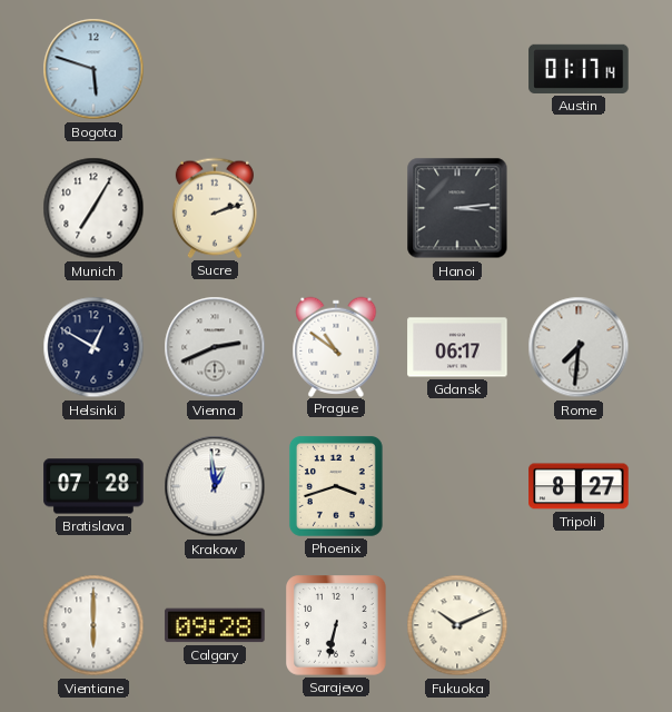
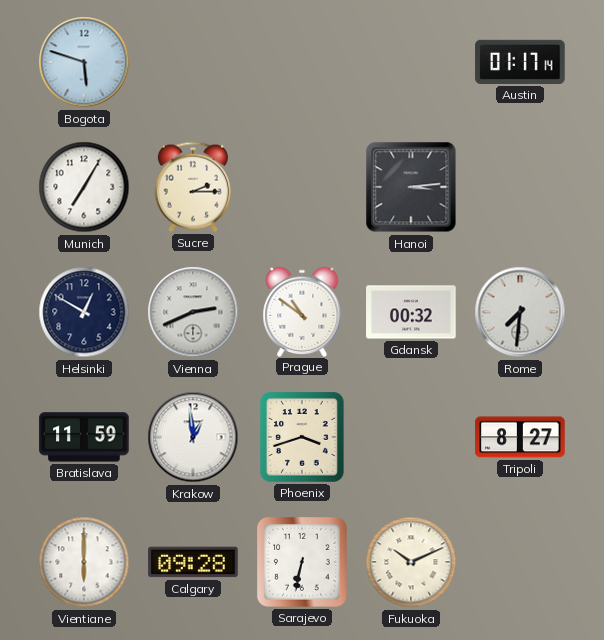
Sucre: 2:12 -> 2:15 (193, 187)
Gdansk: 06:17 -> 00:32 (411, 312)
Bratislava: 07:28 -> 11:59 (84, 437)
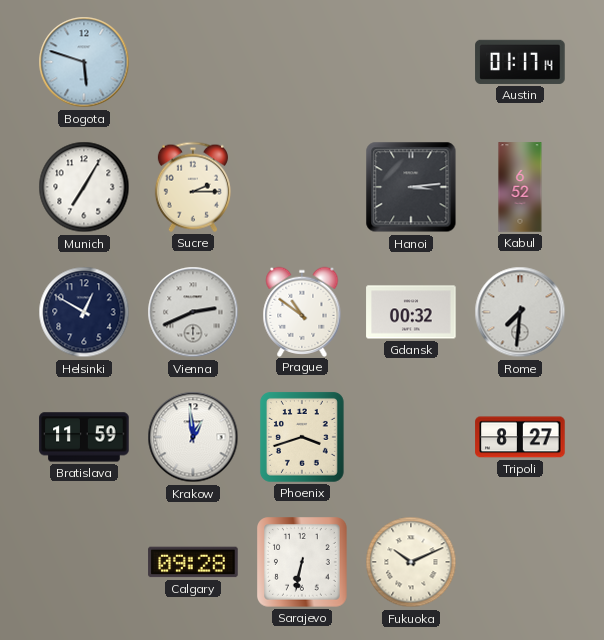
Kabul: none -> 6:52 (520, 187)
Vientiane: 6:00 -> none (84, 562)
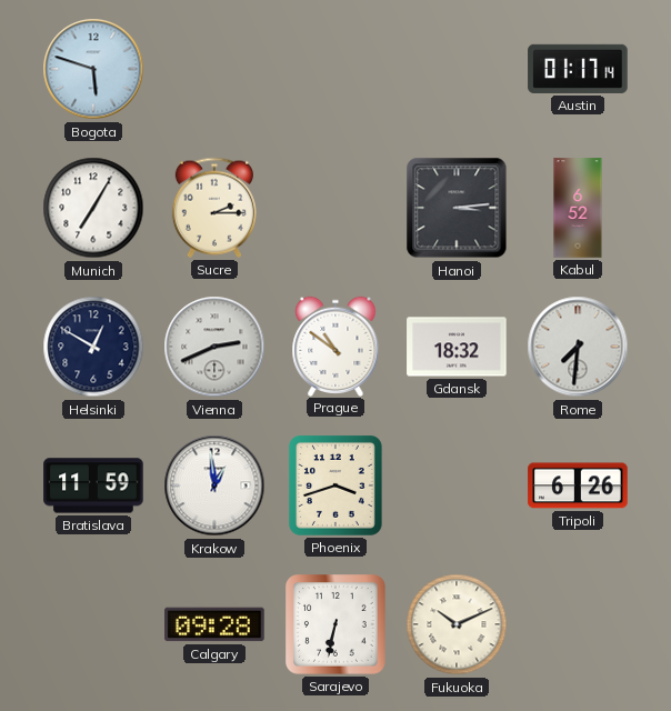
Gdansk: 00:32 -> 18:32 (457, 347)
Tripoli: 8:27 -> 6:26 (578, 485)
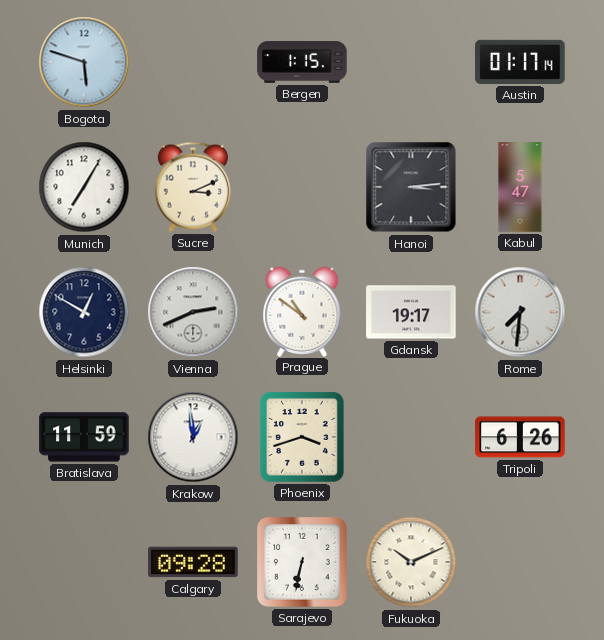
Bergen: none -> 1:15 (302, 62)
Sucre: 2:15 -> 3:11 (193, 187)
Kabul: 6:52 -> 5:47 (520, 187)
Gdansk: 18:32 -> 19:17 (411, 312)
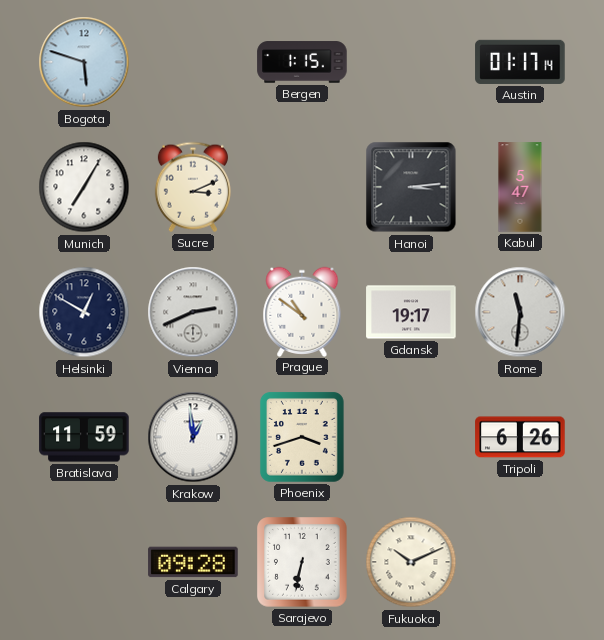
Rome: 7:31 -> 11:31 (520, 312)
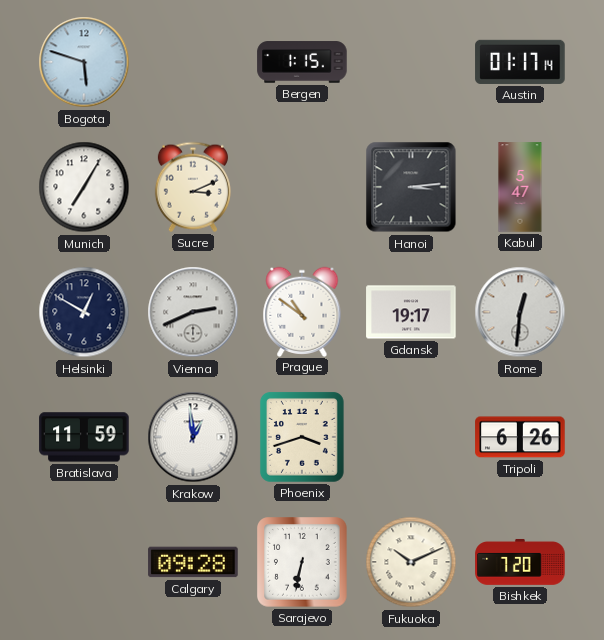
Rome: 11:31 -> 12:31 (520, 312)
Bishkek: none -> 7:20 (520, 562)
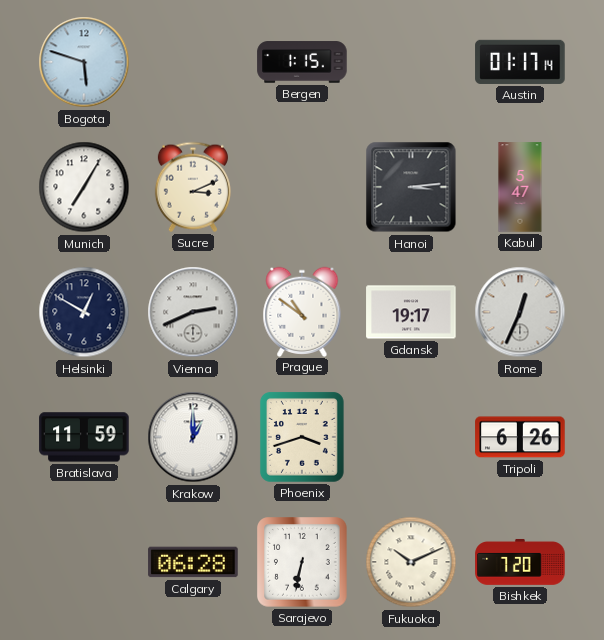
Rome: 12:31 -> 12:34 (520, 312)
Krakow: 12:59 -> 1:00 (193, 437)
Calgary: 09:28 -> 06:28 (193, 562)
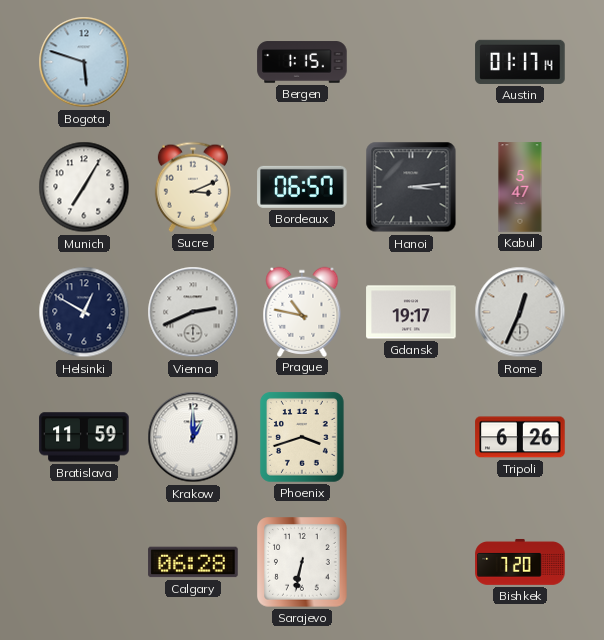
Bordeaux: none -> 06:57 (302, 187)
Prague: 10:51 -> 10:47 (302, 311)
Fukuoka: 10:11 -> none (411, 562)
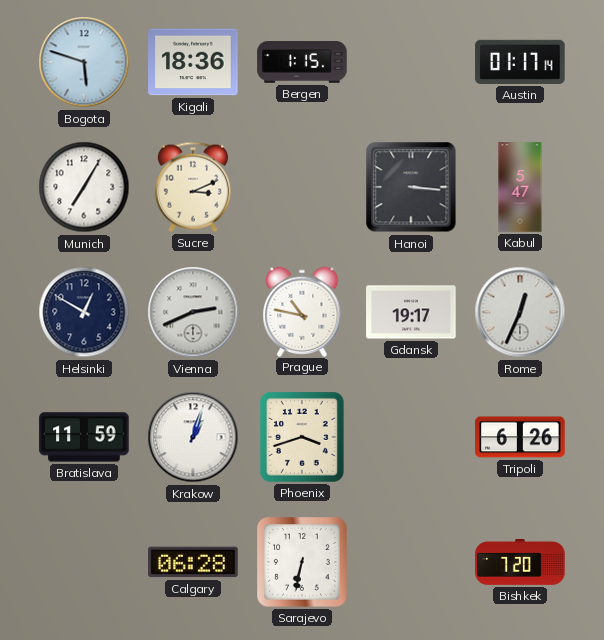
Kigali: none -> 18:36 (193, 62)
Bordeaux: 06:57 -> none (302, 187)
Hanoi: 3:14 -> 3:16 (411, 187)
Krakow: 1:00 -> 1:03 (193, 437)
